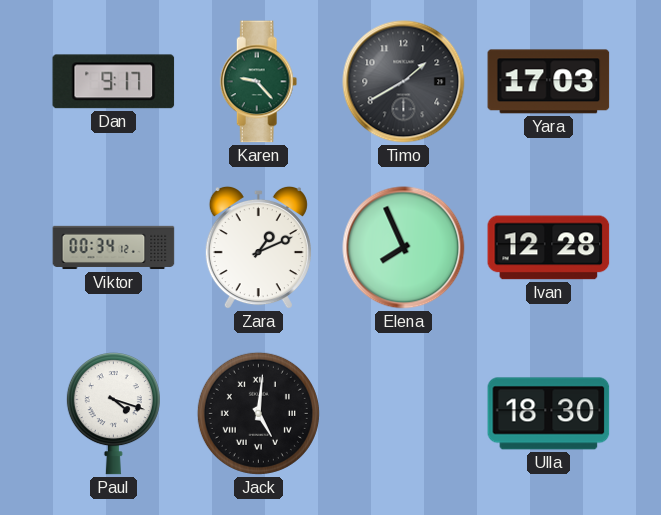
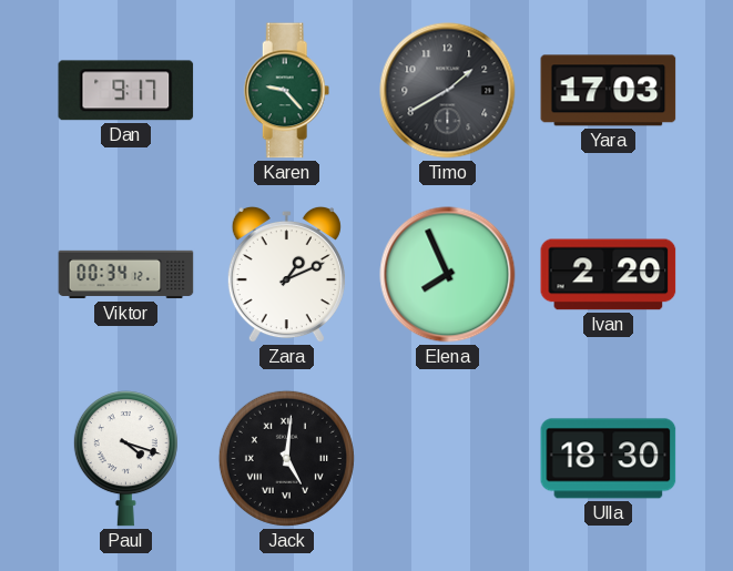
Ivan: 12:28 -> 2:20 (609, 275)
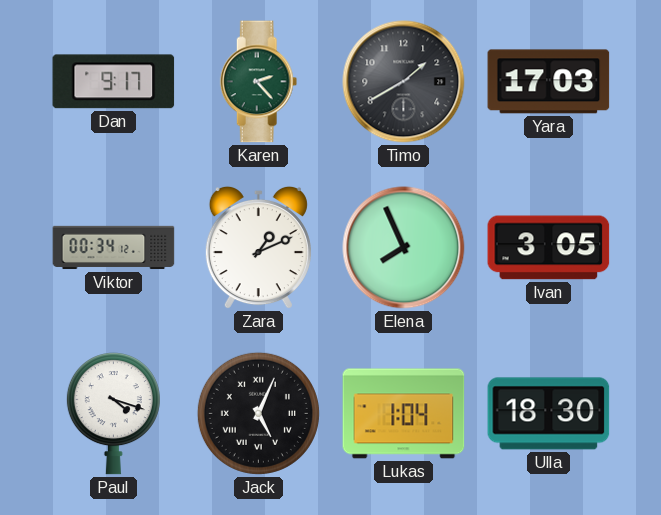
Karen: 9:23 -> 2:23 (259, 82)
Ivan: 2:20 -> 3:05 (549, 248)
Jack: 5:01 -> 5:04 (258, 413)
Lukas: none -> 1:04 (404, 414)
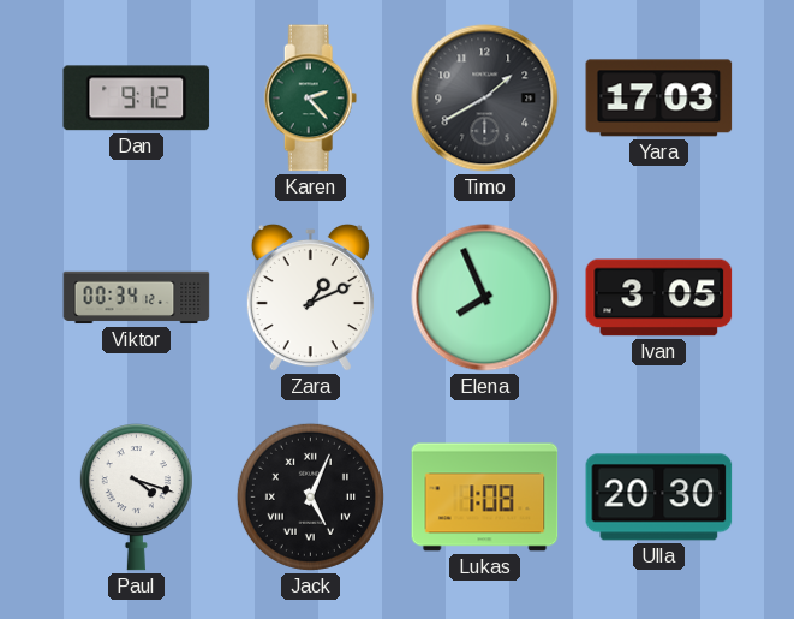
Dan: 9:17 -> 9:12 (137, 99)
Lukas: 1:04 -> 1:08 (485, 498)
Ulla: 18:30 -> 20:30 (659, 498)
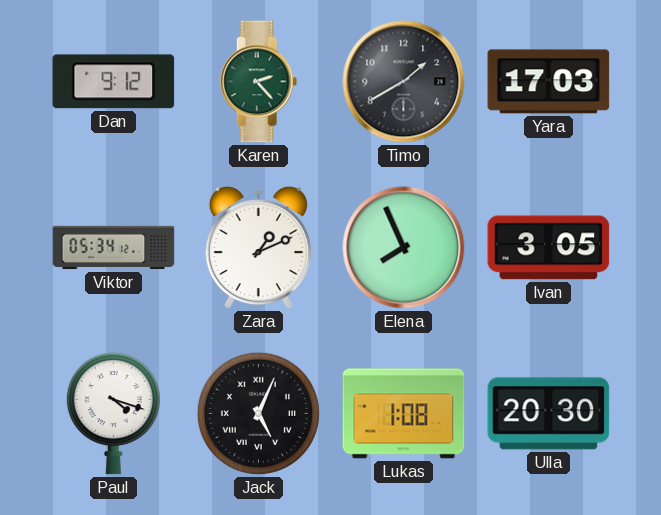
Viktor: 00:34 -> 05:34 (114, 248)
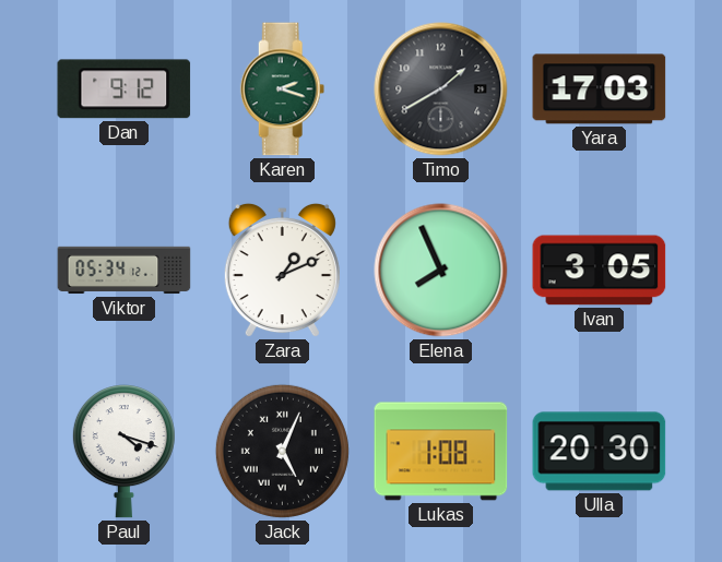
Karen: 2:23 -> 2:18 (283, 89)
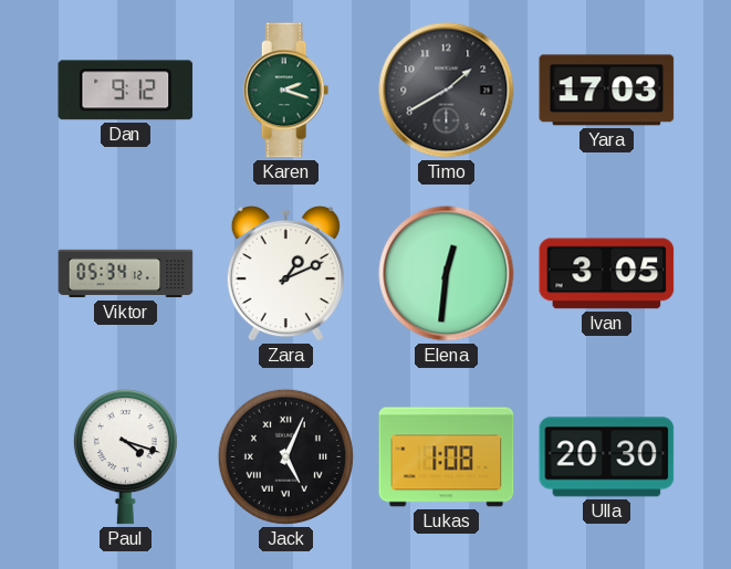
Elena: 7:56 -> 12:31 (447, 274)
